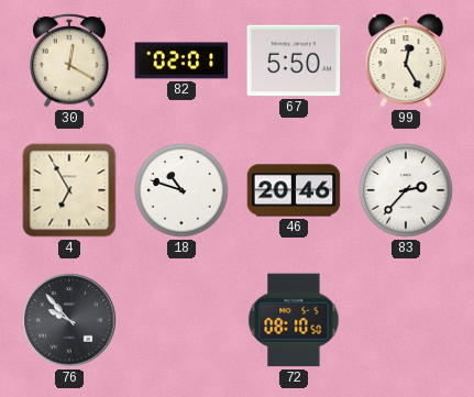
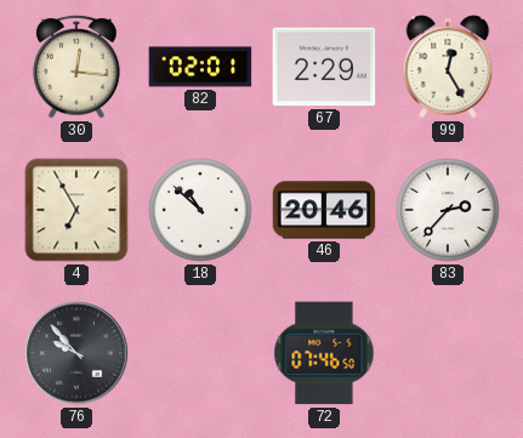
30: 12:20 -> 12:16 (76, 67)
67: 5:50 -> 2:29 (324, 67)
18: 10:48 -> 10:52 (200, 210)
72: 08:10 -> 07:46 (324, 353)
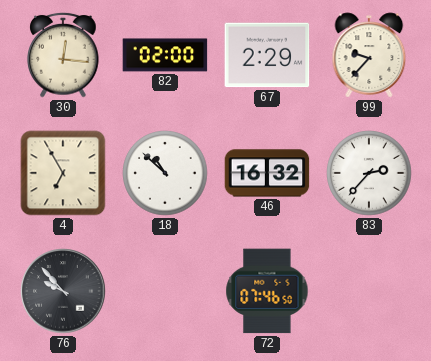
82: 02:01 -> 02:00 (165, 55)
99: 12:25 -> 9:37 (369, 55)
46: 20:46 -> 16:32 (267, 173)
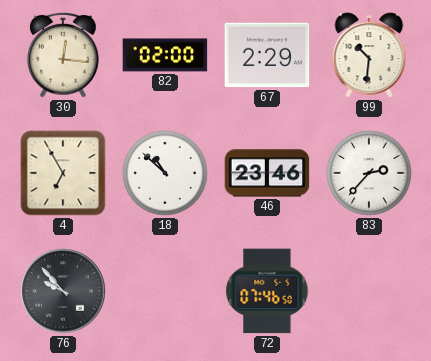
99: 9:37 -> 10:31 (369, 55)
46: 16:32 -> 23:46 (267, 173)
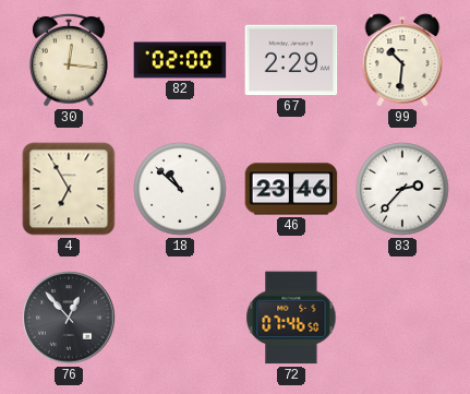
76: 9:53 -> 12:53 (69, 318)
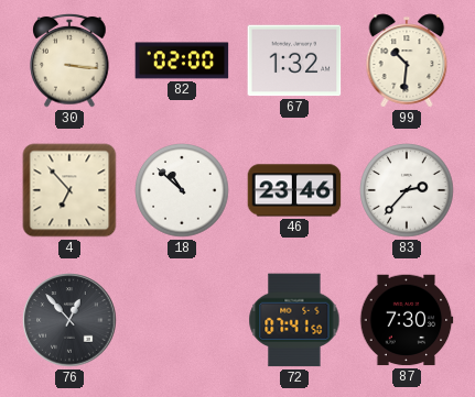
30: 12:16 -> 3:16 (69, 60)
67: 2:29 -> 1:32 (294, 60)
4: 6:55 -> 6:53 (69, 190)
72: 07:46 -> 07:41 (294, 320)
87: none -> 7:30 (407, 320)
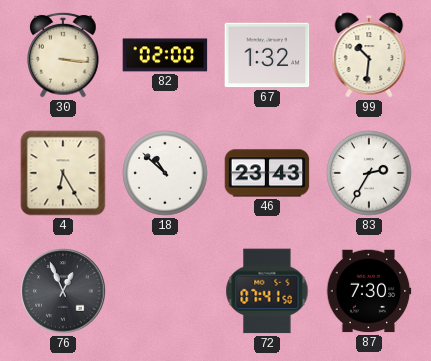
4: 6:53 -> 6:25 (63, 173)
46: 23:46 -> 23:43 (267, 173)
83: 2:37 -> 2:35 (369, 173)
76: 12:53 -> 12:56 (63, 291)
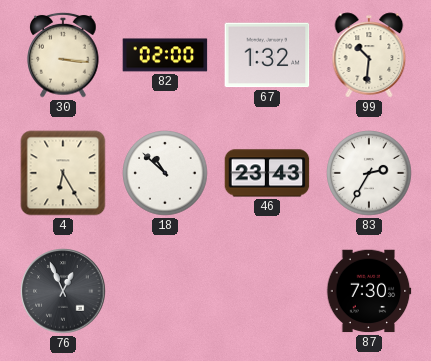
72: 07:41 -> none (267, 291)
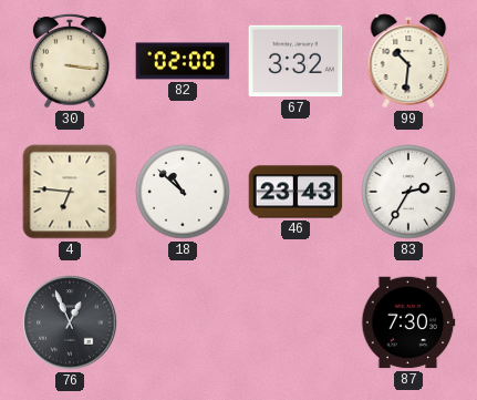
67: 1:32 -> 3:32 (295, 61)
4: 6:25 -> 6:46 (70, 192)
